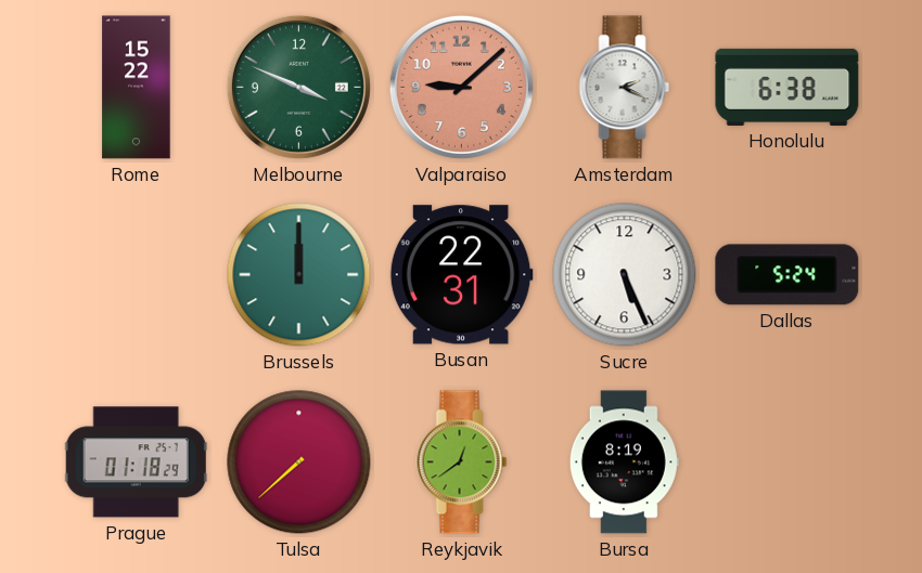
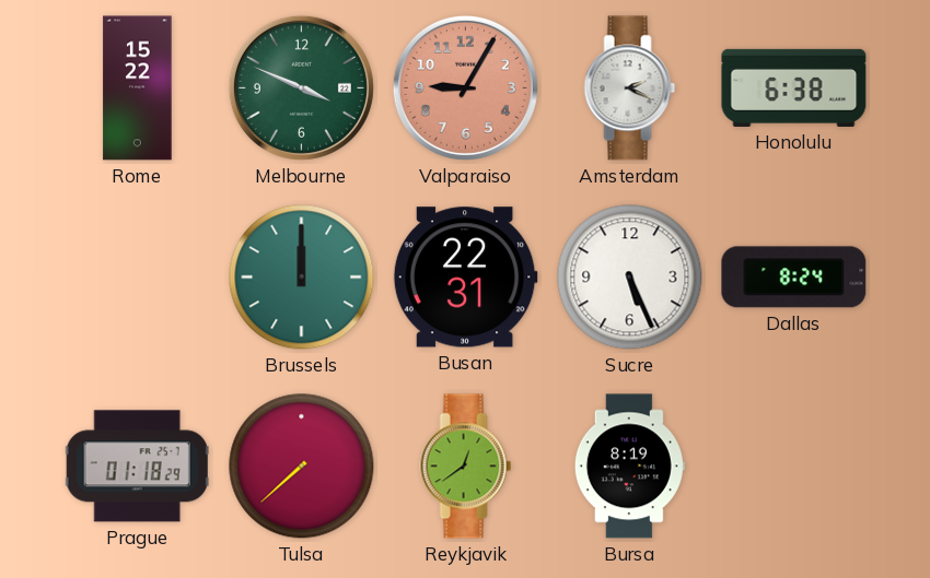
Valparaiso: 9:08 -> 9:05 (465, 87)
Dallas: 5:24 -> 8:24 (794, 278)
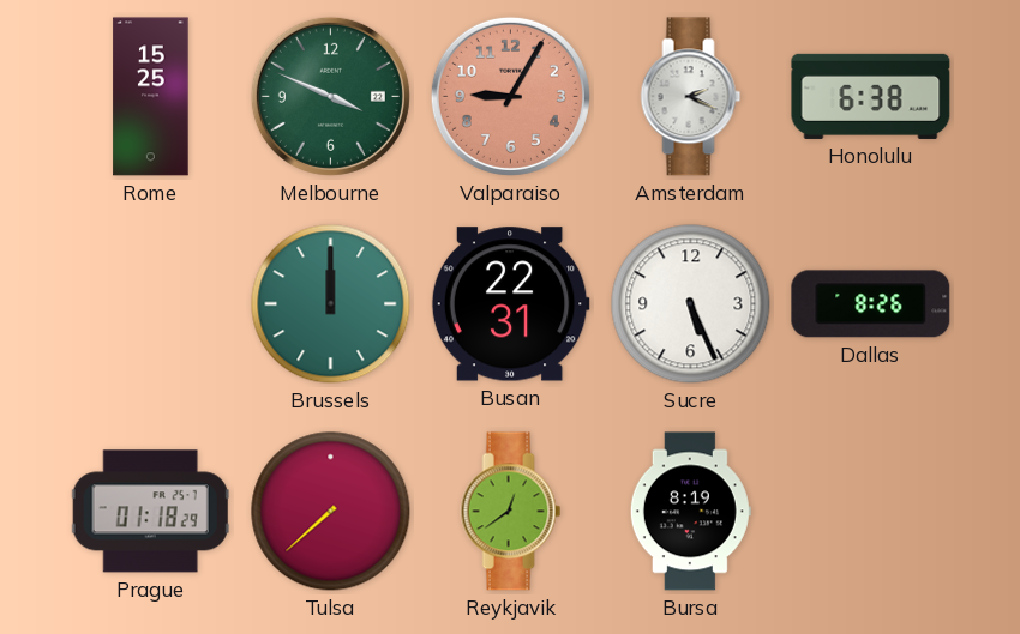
Rome: 15:22 -> 15:25 (151, 97)
Dallas: 8:24 -> 8:26 (871, 304)
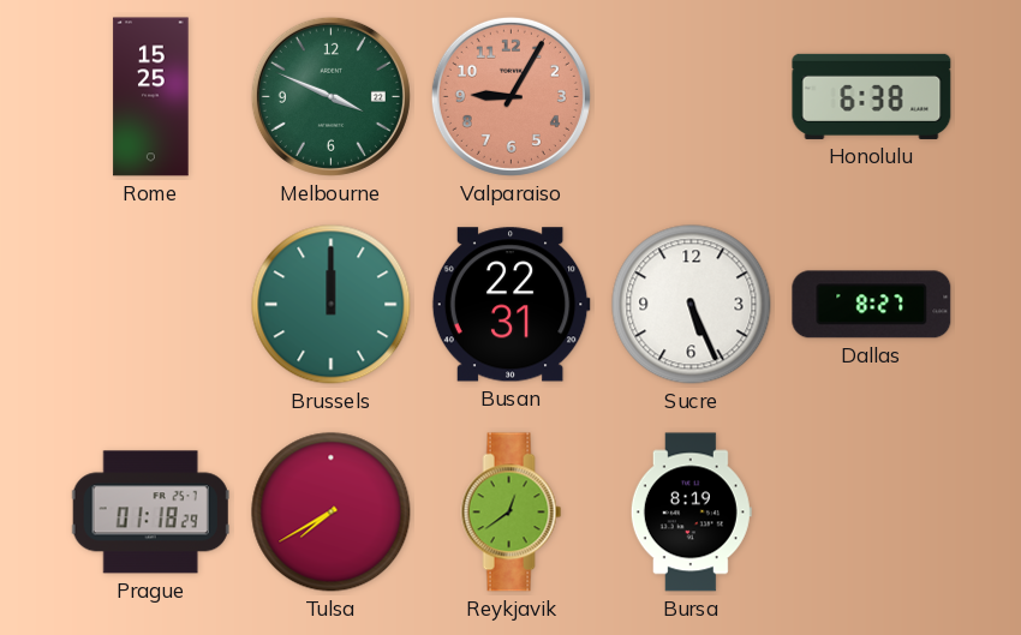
Amsterdam: 2:19 -> none (691, 97)
Dallas: 8:26 -> 8:27 (872, 305)
Tulsa: 7:38 -> 7:40 (332, 513)
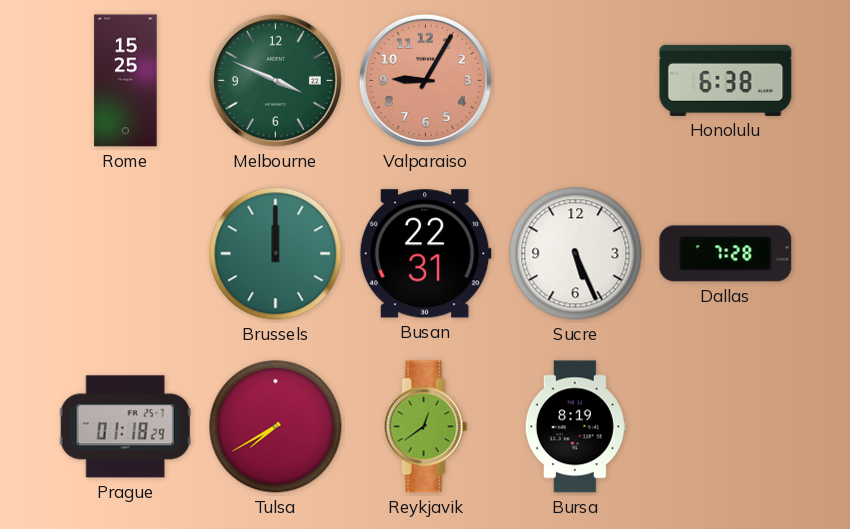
Dallas: 8:27 -> 7:28 (726, 254)
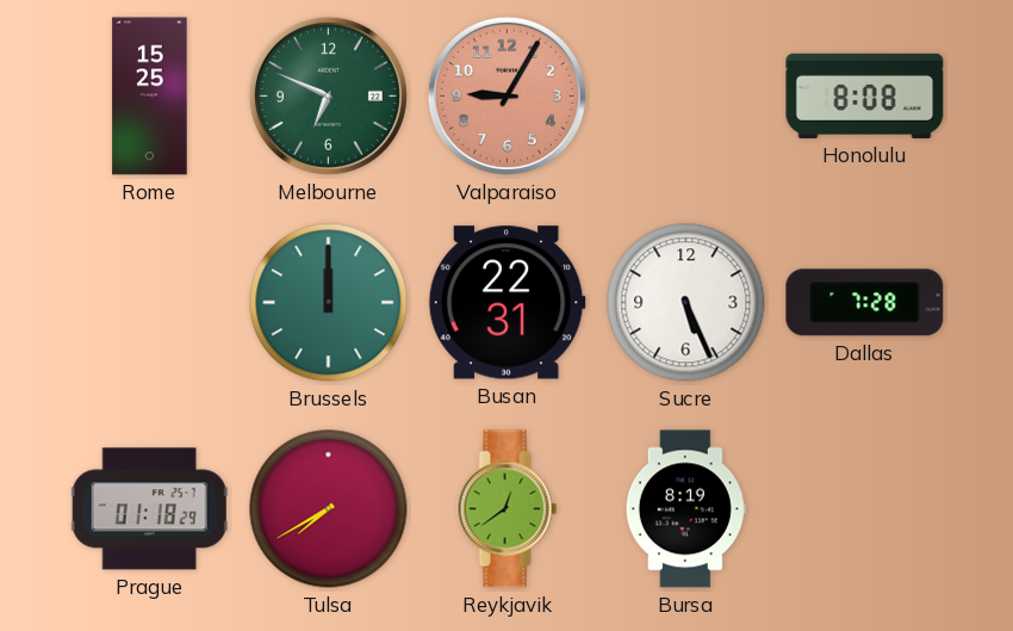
Melbourne: 3:49 -> 6:49 (328, 95)
Honolulu: 6:38 -> 8:08 (865, 95)
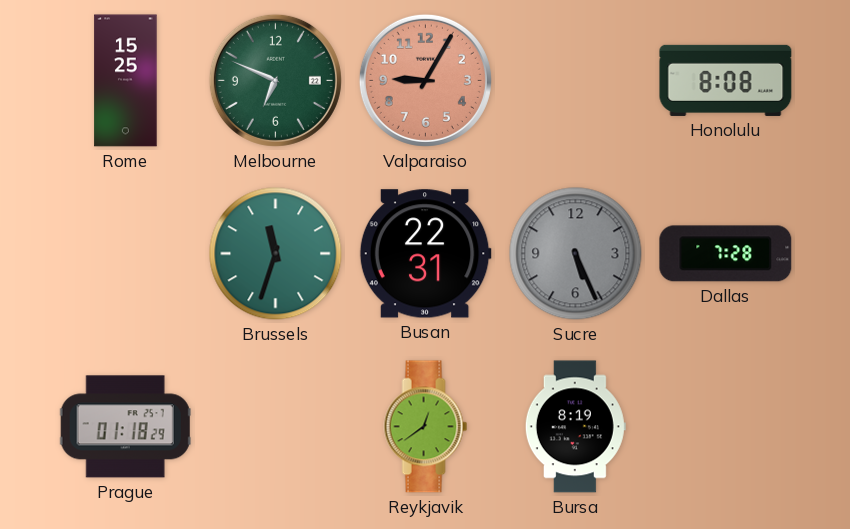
Brussels: 12:00 -> 11:33 (276, 254)
Sucre dial: white -> grey (576, 254)
Tulsa: 7:40 -> none (329, 509)
